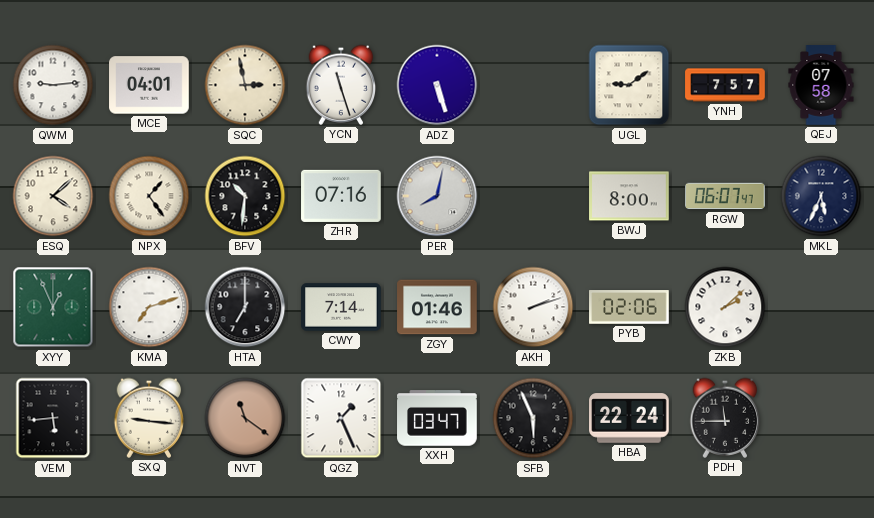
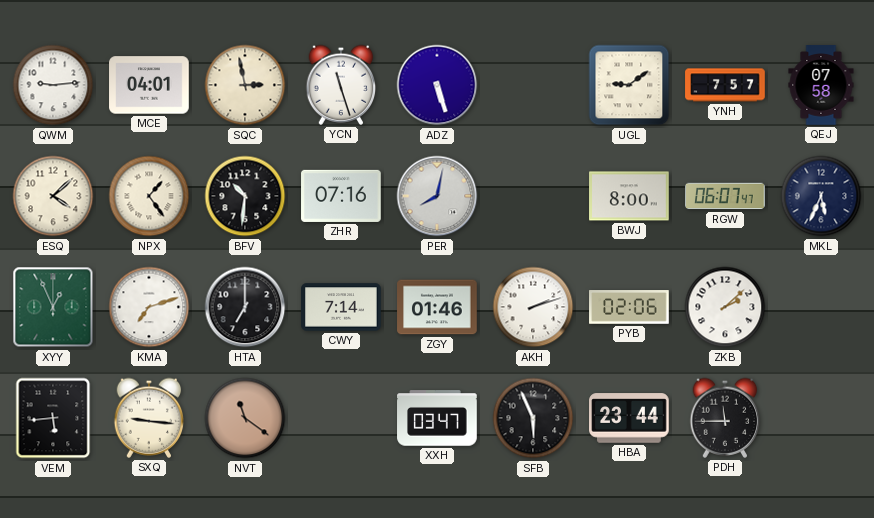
QGZ: 1:26 -> none (341, 418)
HBA: 22:24 -> 23:44 (629, 418)
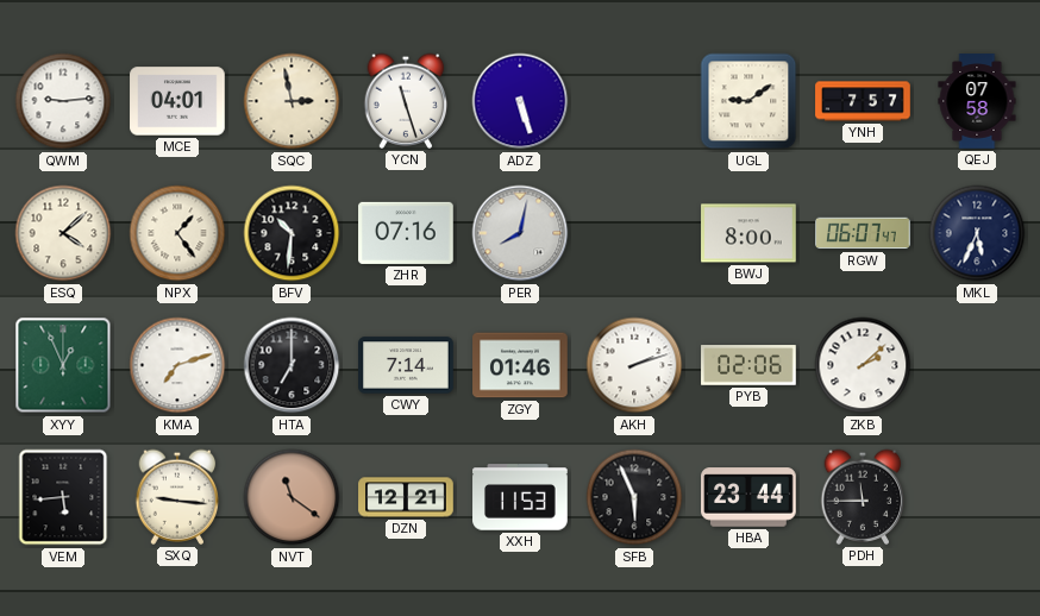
DZN: none -> 12:21 (406, 497)
XXH: 03:47 -> 11:53 (520, 497)
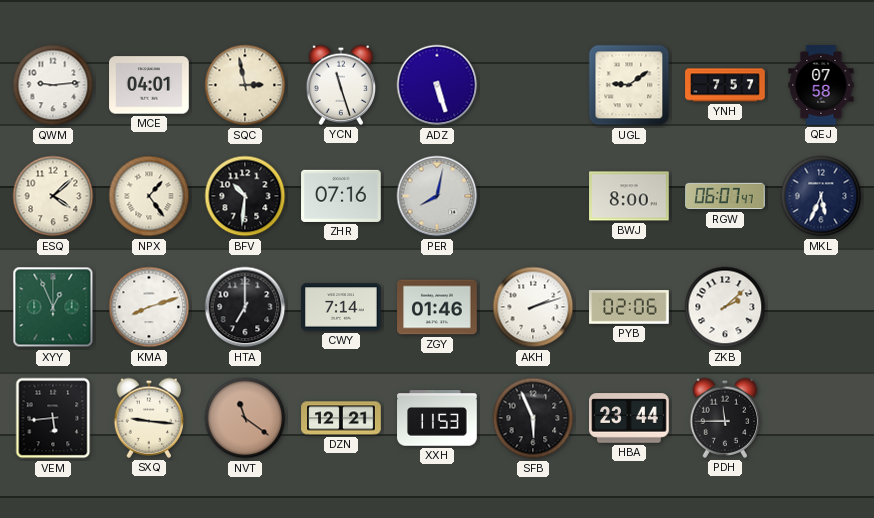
KMA: 7:12 -> 8:12 (149, 307)
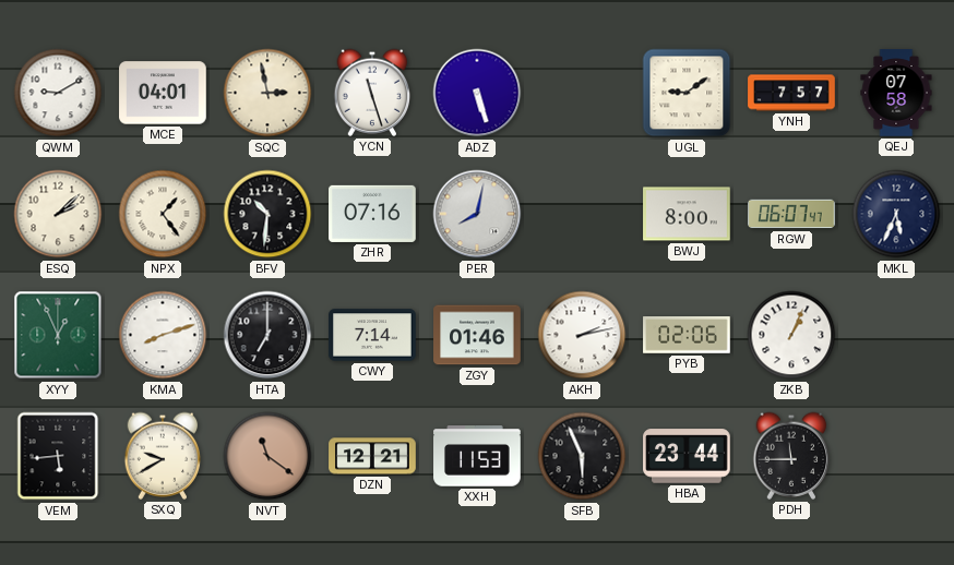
QWM: 9:14 -> 9:10 (58, 93)
ESQ: 4:08 -> 2:08 (58, 214)
AKH: 2:12 -> 2:13 (582, 335)
ZKB: 2:08 -> 1:04 (791, 335)
SXQ: 9:16 -> 9:40 (163, 456)
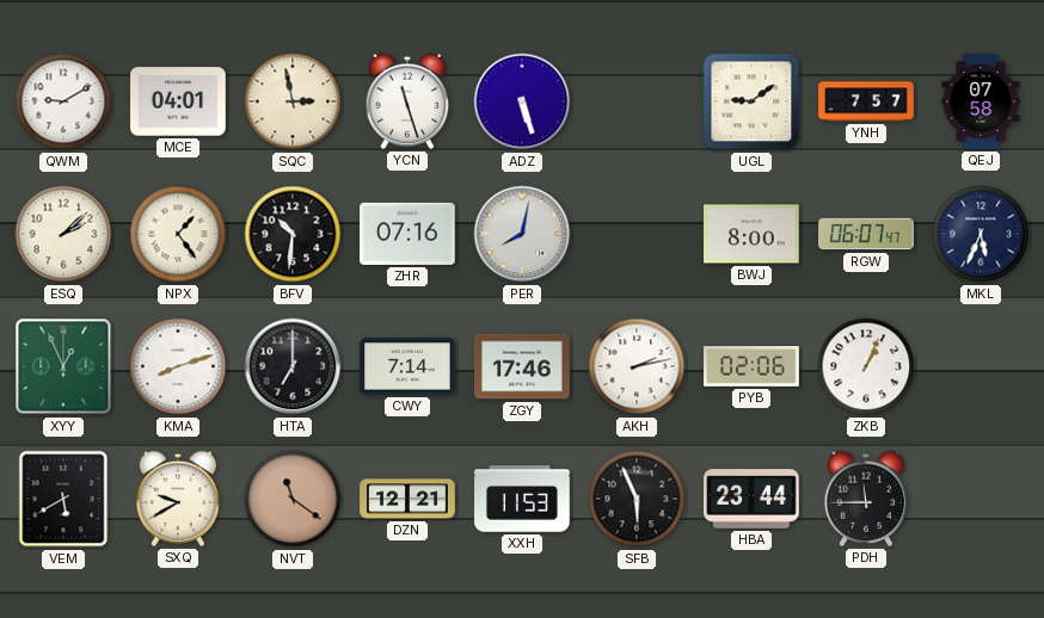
ZGY: 01:46 -> 17:46 (522, 366)
VEM: 5:44 -> 5:40 (63, 499)
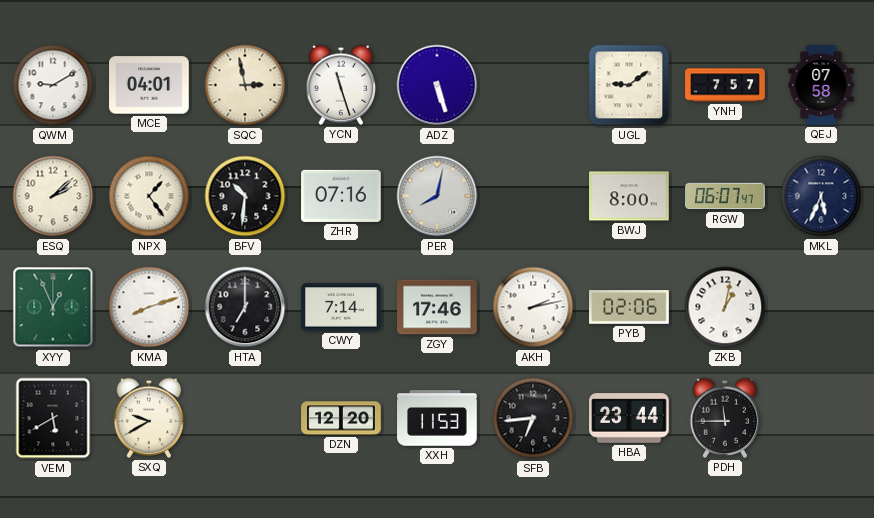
ZKB: 1:04 -> 1:02 (725, 307)
NVT: 11:21 -> none (293, 499)
DZN: 12:21 -> 12:20 (341, 418)
SFB: 5:56 -> 6:44 (533, 418)
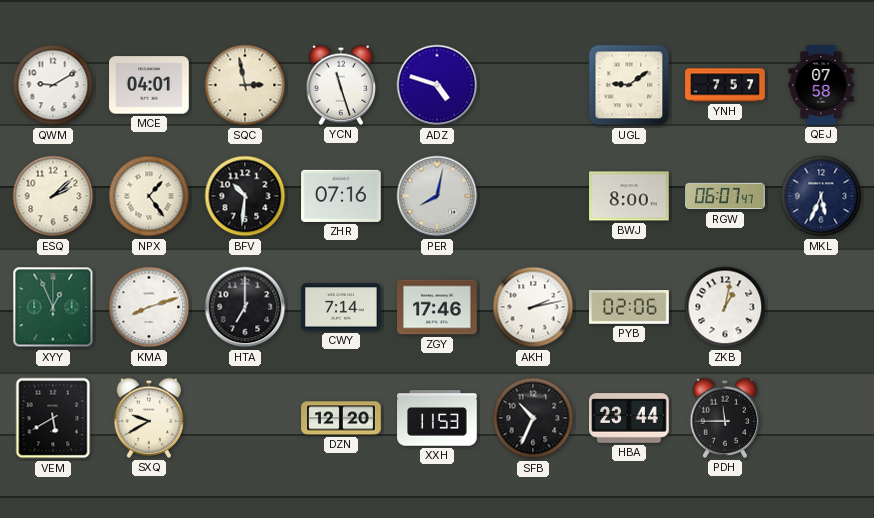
ADZ: 5:27 -> 4:48 (437, 85)
SFB: 6:44 -> 10:34 (533, 418)
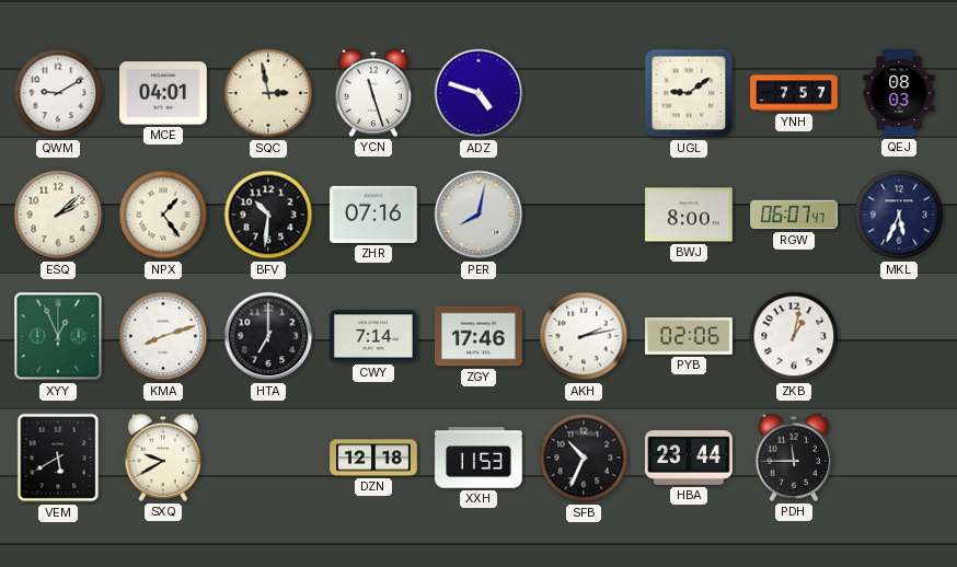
QEJ: 07:58 -> 08:03 (899, 93)
DZN: 12:20 -> 12:18 (373, 458)
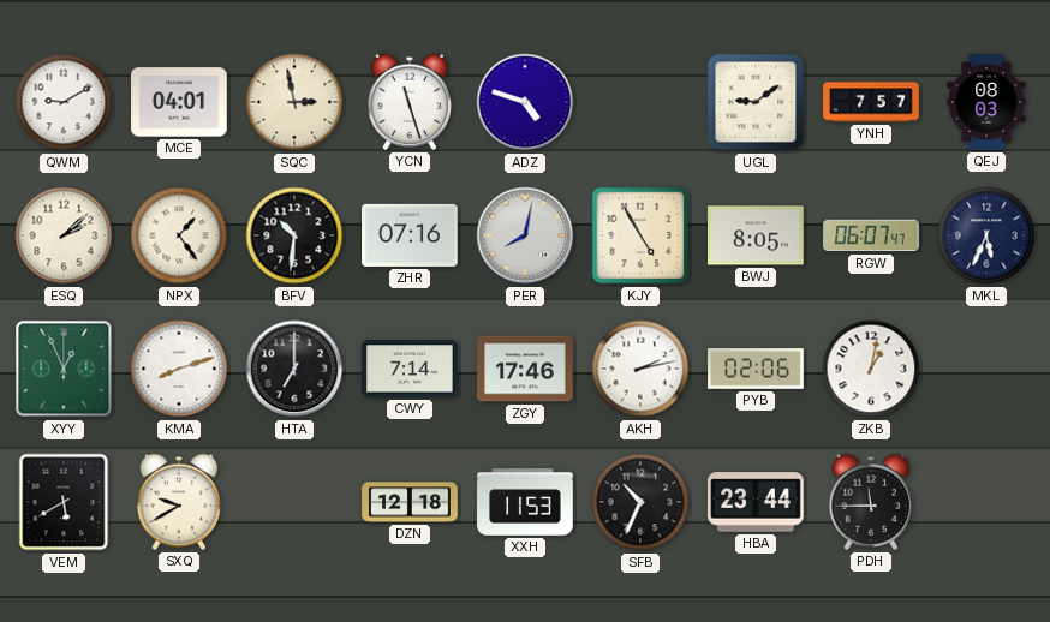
KJY: none -> 4:55 (640, 235)
BWJ: 8:00 -> 8:05 (756, 235)
